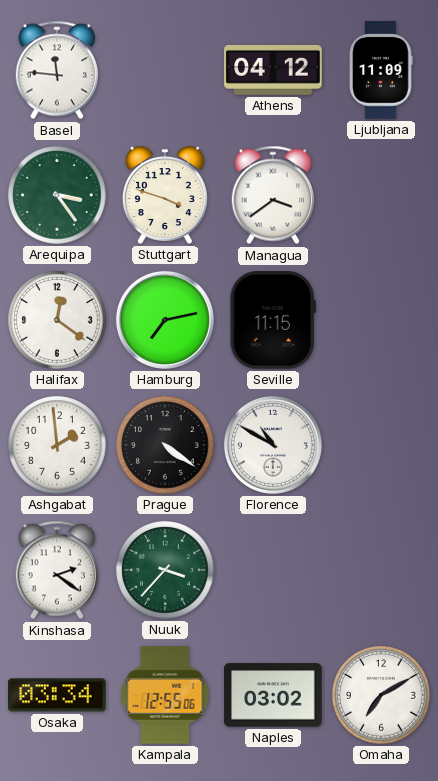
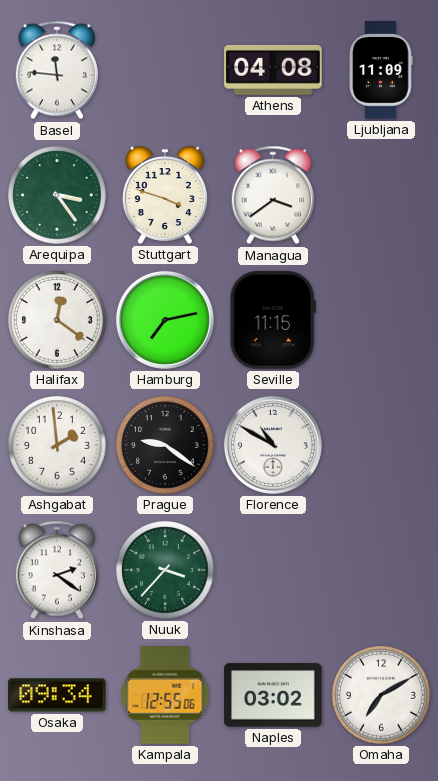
Athens: 04:12 -> 04:08 (273, 70)
Prague: 4:21 -> 9:21 (165, 445)
Osaka: 03:34 -> 09:34 (57, 695)
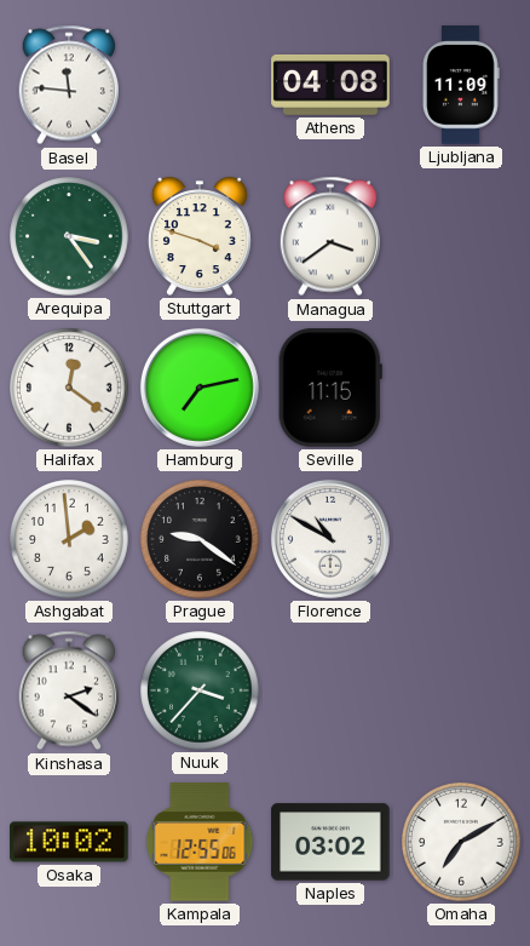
Osaka: 09:34 -> 10:02 (69, 842)
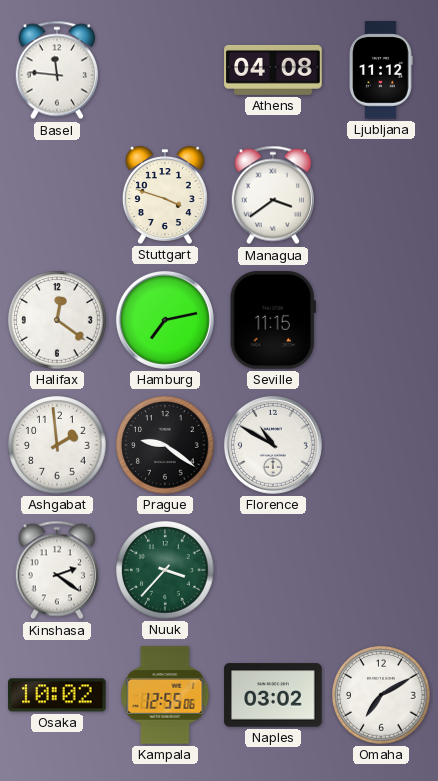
Ljubljana: 11:09 -> 11:12 (381, 70)
Arequipa: 3:24 -> none (69, 236)
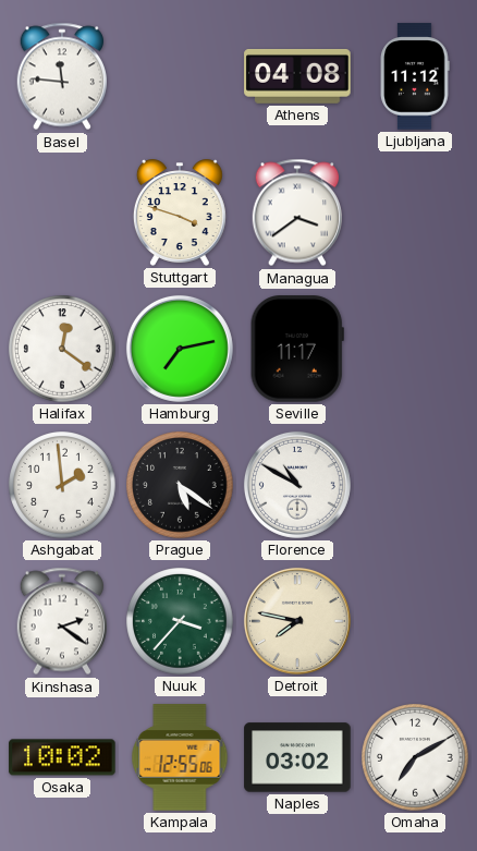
Seville: 11:15 -> 11:17 (297, 349)
Prague: 9:21 -> 5:21 (180, 485)
Detroit: none -> 7:47 (297, 621)
